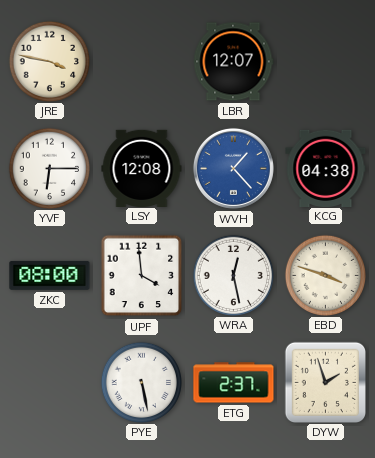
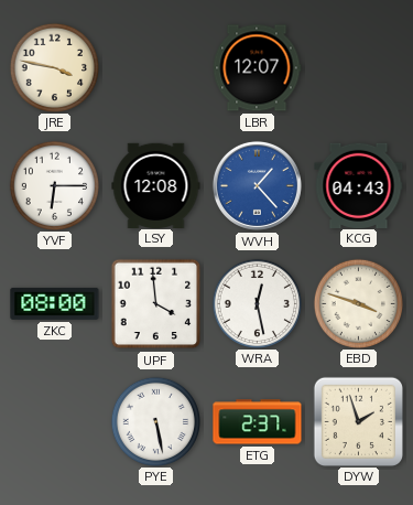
KCG: 04:38 -> 04:43 (359, 185)
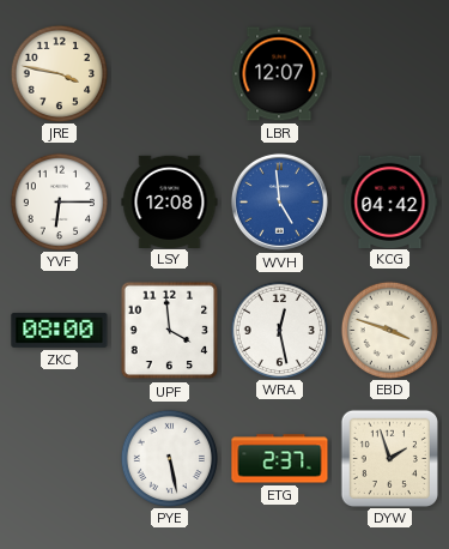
WVH: 1:23 -> 4:59 (279, 201)
KCG: 04:43 -> 04:42 (390, 201)
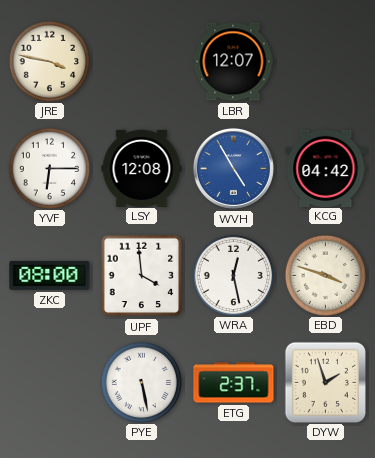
WVH: 4:59 -> 4:55 (233, 168)
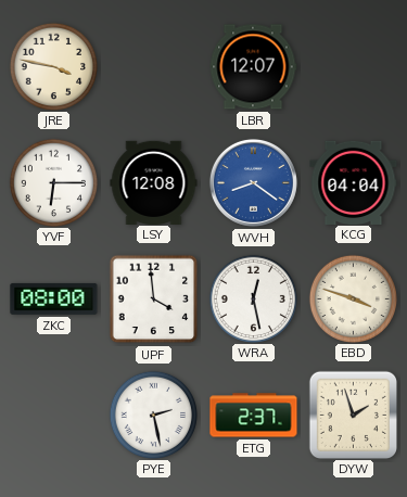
WVH: 4:55 -> 8:21 (253, 182)
KCG: 04:42 -> 04:04 (354, 182)
PYE: 5:28 -> 2:28 (153, 415)
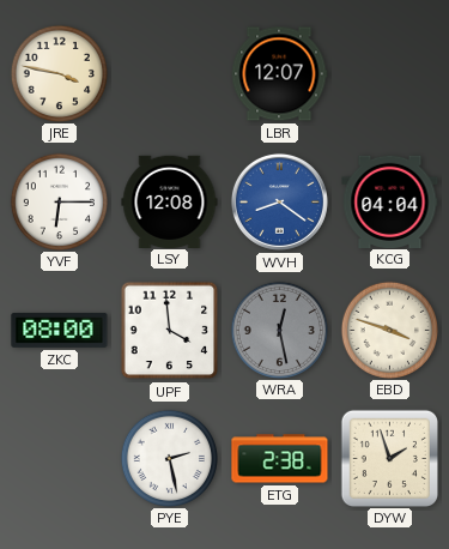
WRA dial: white -> grey (279, 330)
ETG: 2:37 -> 2:38 (280, 459)
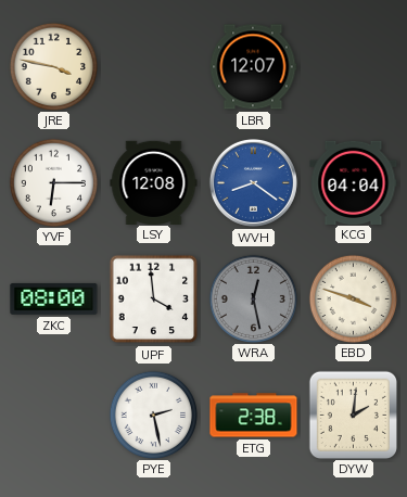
DYW: 1:57 -> 2:01 (353, 415)
